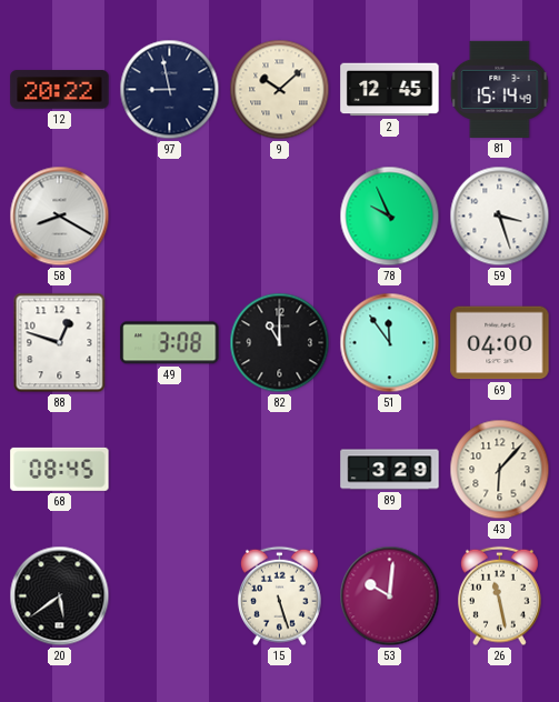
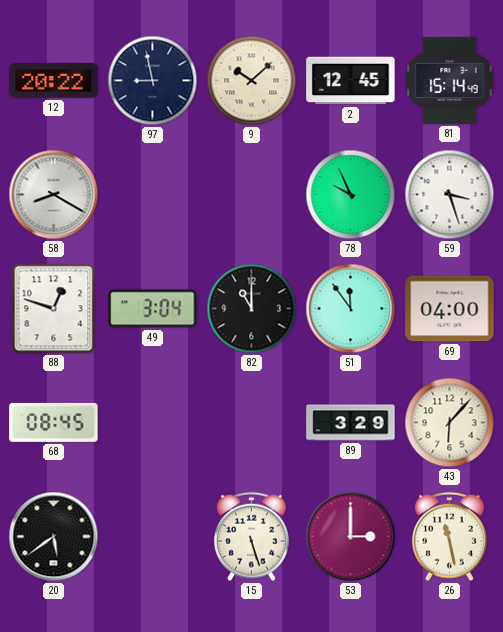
49: 3:08 -> 3:04 (153, 309)
53: 10:01 -> 3:00 (351, 537)
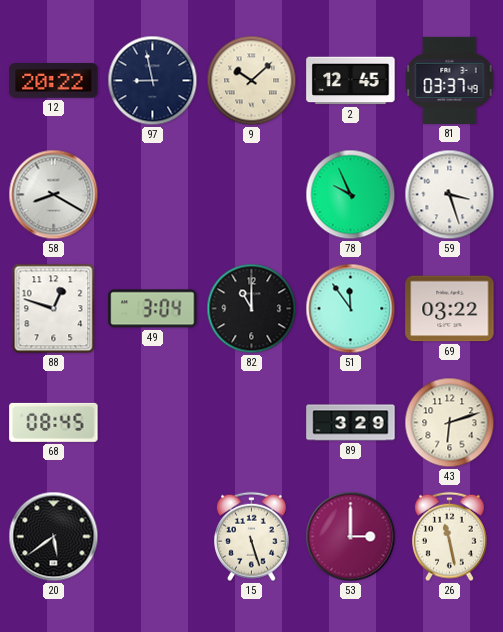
81: 15:14 -> 03:37 (450, 80)
69: 04:00 -> 03:22 (450, 309)
43: 6:07 -> 6:12 (450, 423)
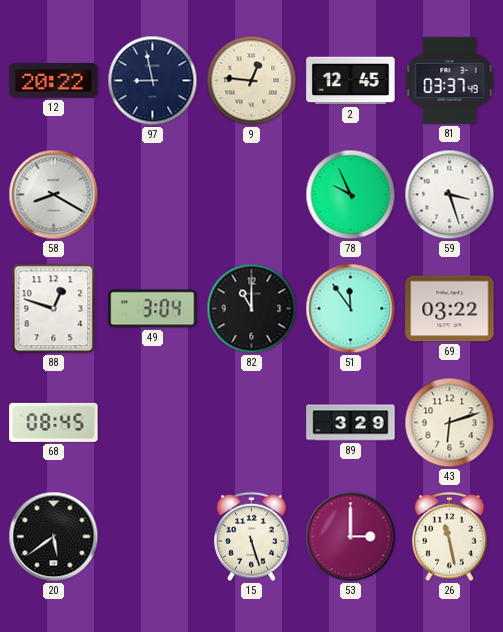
9: 10:08 -> 12:46 (252, 81)
